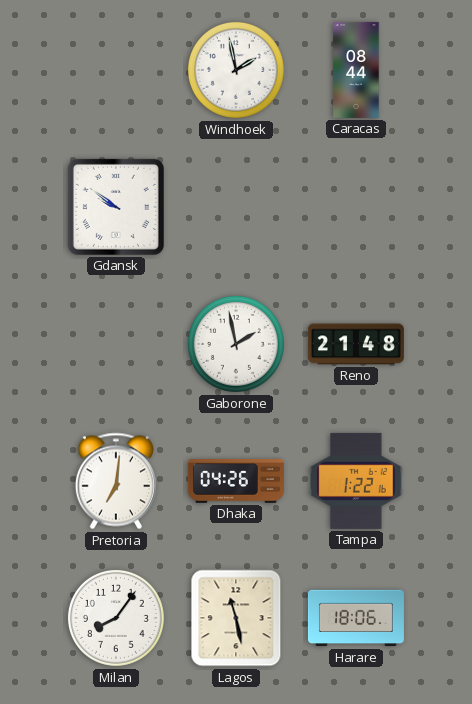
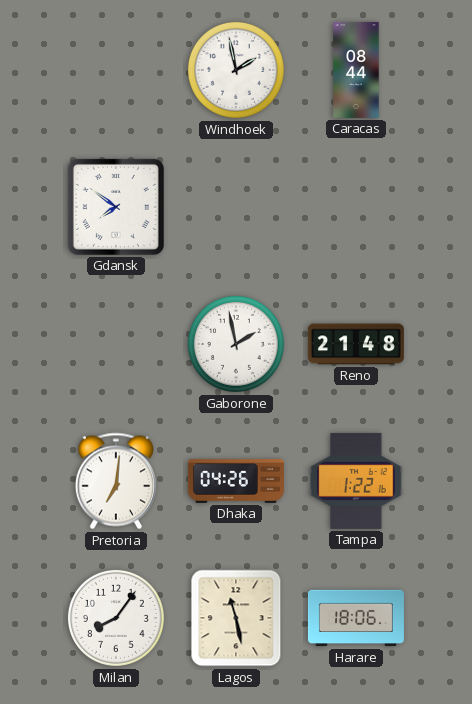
Gdansk: 9:51 -> 7:51 (116, 207)
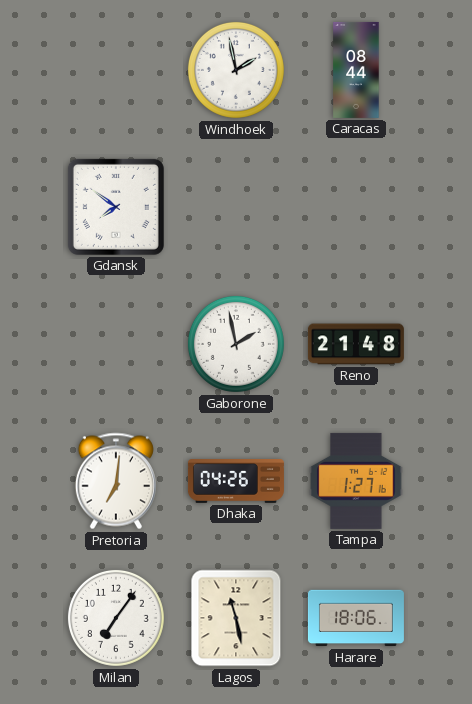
Tampa: 1:22 -> 1:27 (356, 481)
Milan: 8:06 -> 7:06 (116, 618)
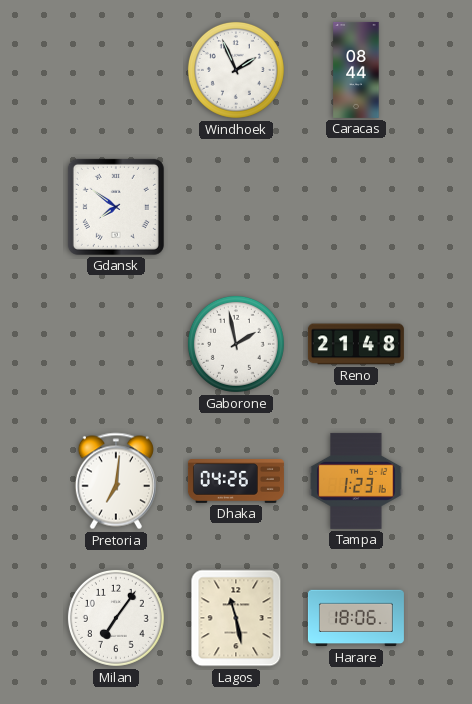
Windhoek: 1:58 -> 1:56 (236, 70)
Tampa: 1:27 -> 1:23 (356, 481)
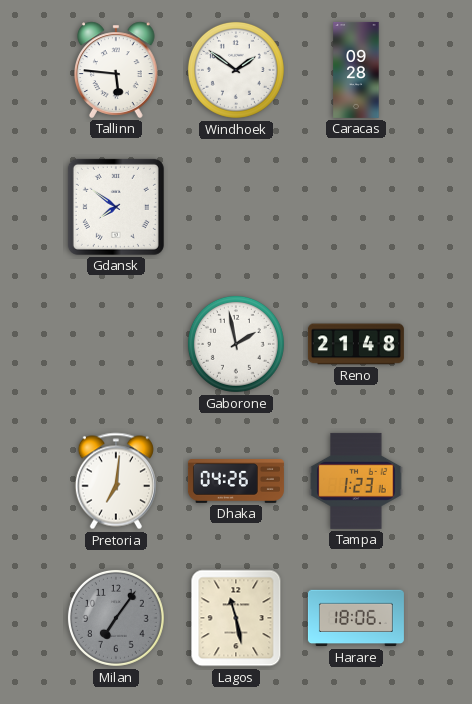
Tallinn: none -> 5:46 (117, 70)
Windhoek: 1:56 -> 1:51 (236, 70)
Caracas: 08:44 -> 09:28 (356, 70)
Milan dial: white -> grey (116, 618)
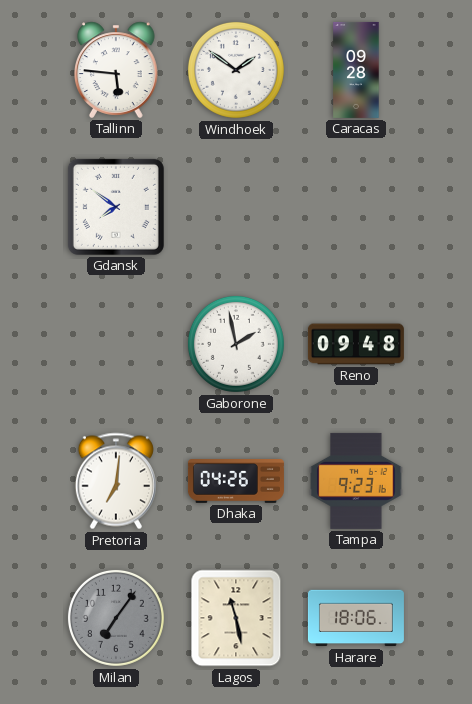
Reno: 21:48 -> 09:48 (356, 344)
Tampa: 1:23 -> 9:23 (356, 481)
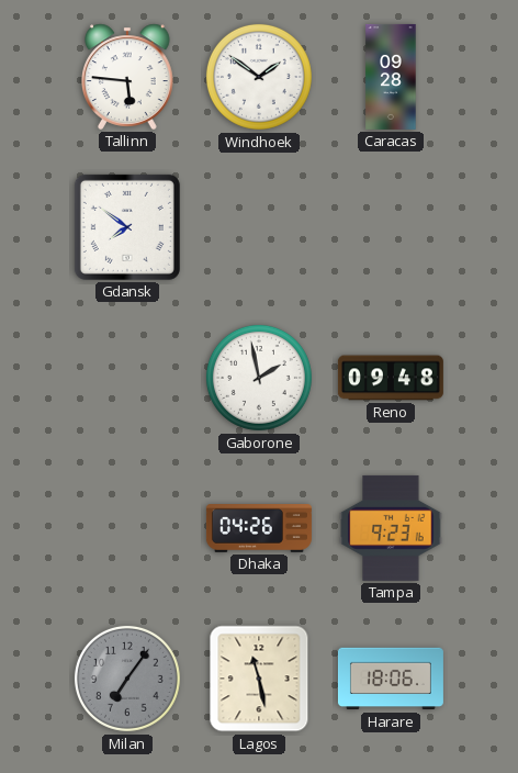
Pretoria: 7:01 -> none (116, 481)
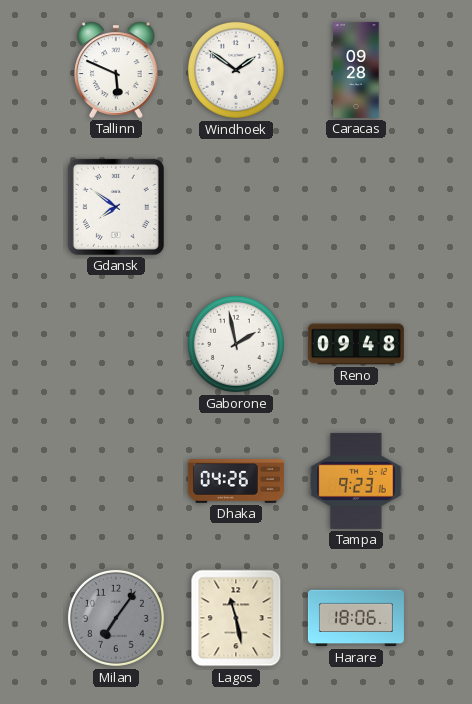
Tallinn: 5:46 -> 5:49 (117, 70)
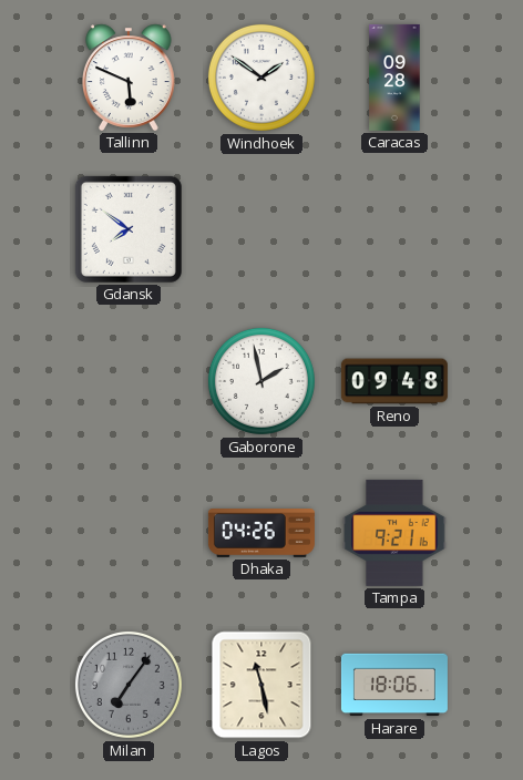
Tampa: 9:23 -> 9:21 (394, 533)
